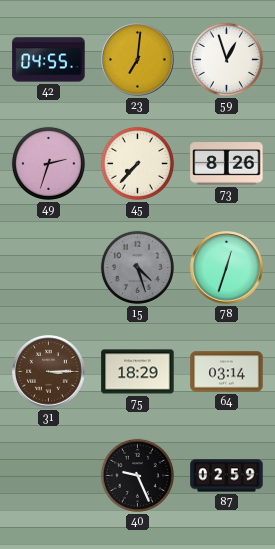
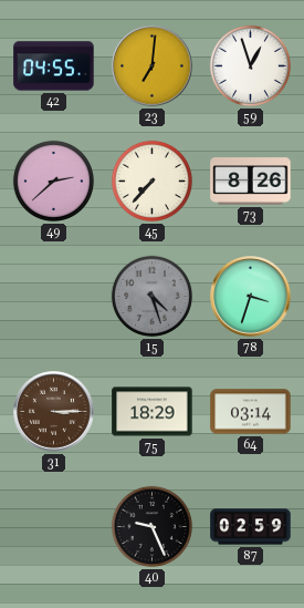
49: 2:33 -> 2:38 (53, 181)
78: 12:33 -> 3:33 (251, 297)
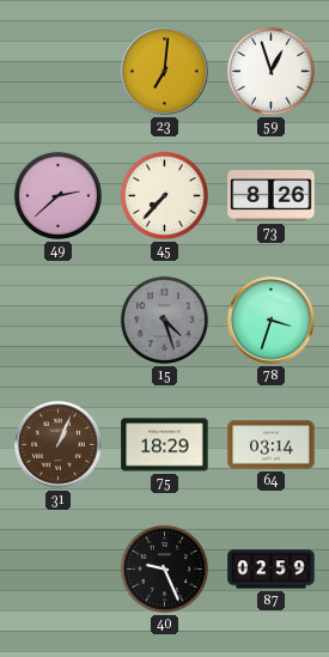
42: 04:55 -> none (54, 66)
31: 3:15 -> 1:04 (59, 445)
